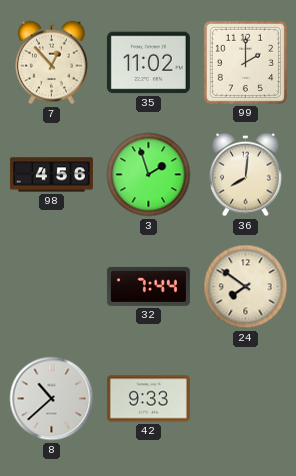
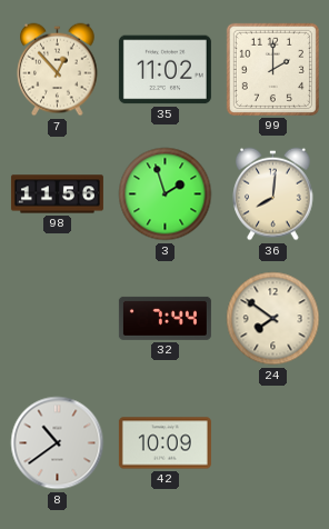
98: 4:56 -> 11:56 (57, 194)
8: 10:38 -> 10:39 (58, 443)
42: 9:33 -> 10:09 (164, 443)
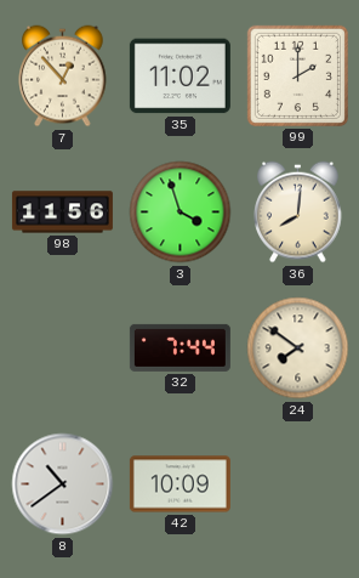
3: 1:57 -> 3:57 (181, 212)
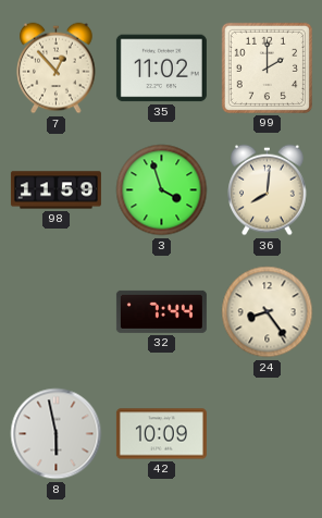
98: 11:56 -> 11:59 (55, 190)
24: 7:51 -> 8:24 (268, 312)
8: 10:39 -> 5:58 (57, 434)
